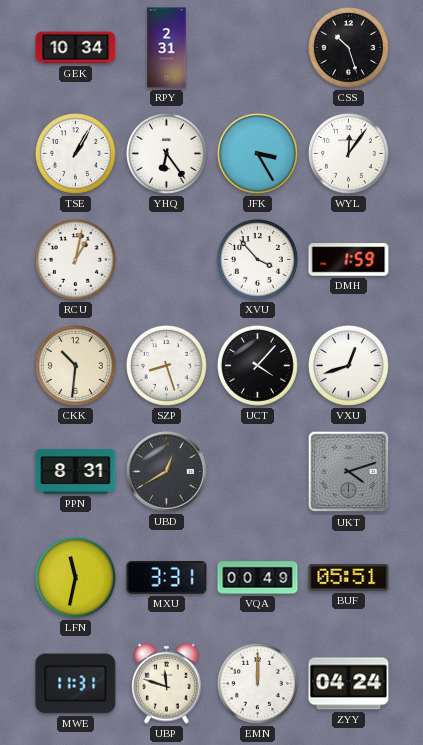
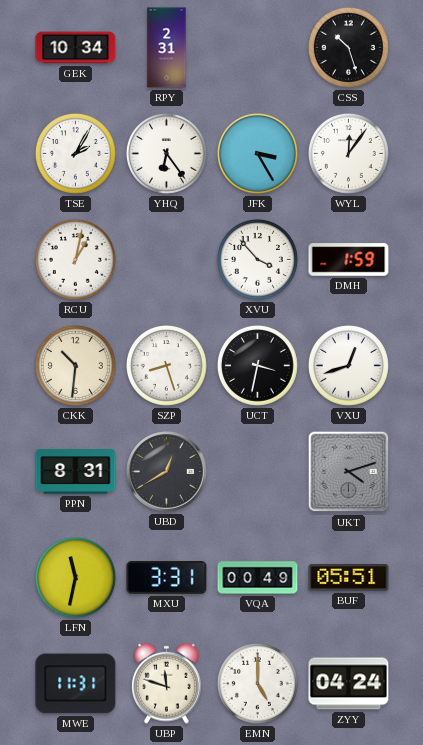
TSE: 1:05 -> 2:05 (75, 153)
UCT: 4:07 -> 3:32 (257, 365)
EMN: 12:00 -> 5:00 (257, 683)
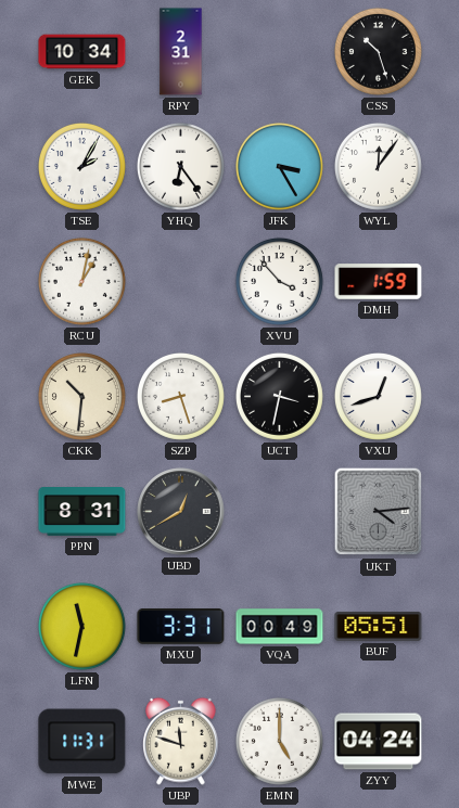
UKT: 4:12 -> 4:14 (379, 512)
